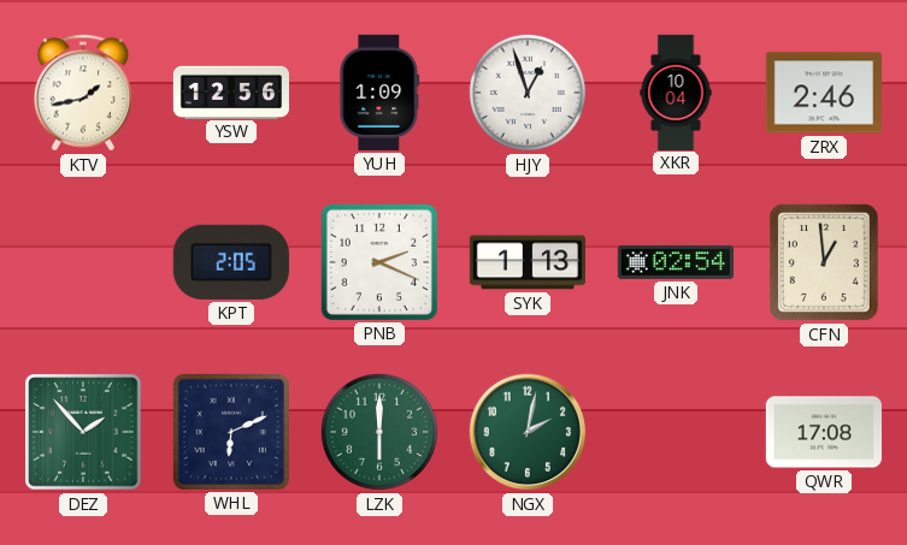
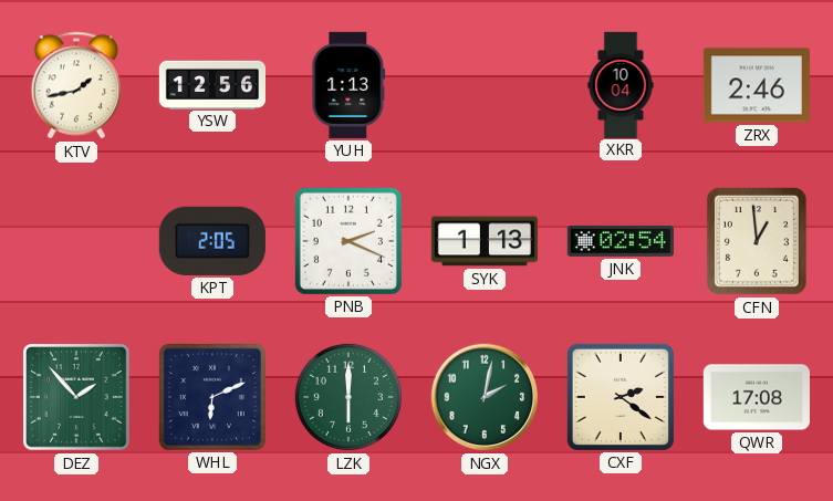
YUH: 1:09 -> 1:13 (348, 85)
HJY: 12:57 -> none (528, 93)
CXF: none -> 2:21 (621, 397)
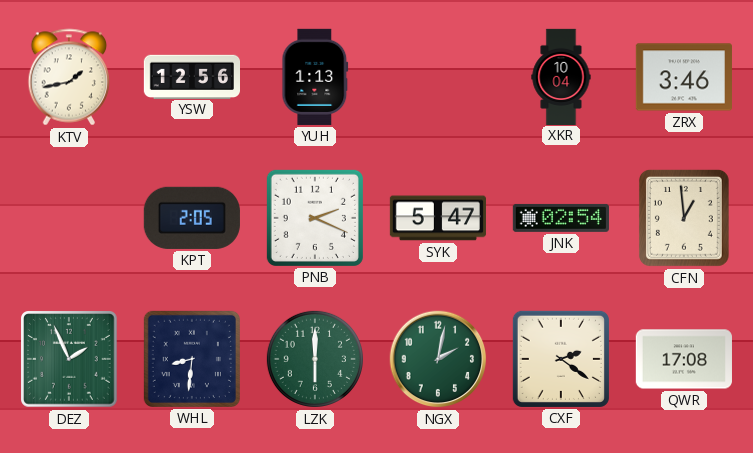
ZRX: 2:46 -> 3:46 (684, 77)
SYK: 1:13 -> 5:47 (437, 218)
DEZ: 1:53 -> 1:56 (70, 360)
WHL: 6:11 -> 8:31 (192, 359)
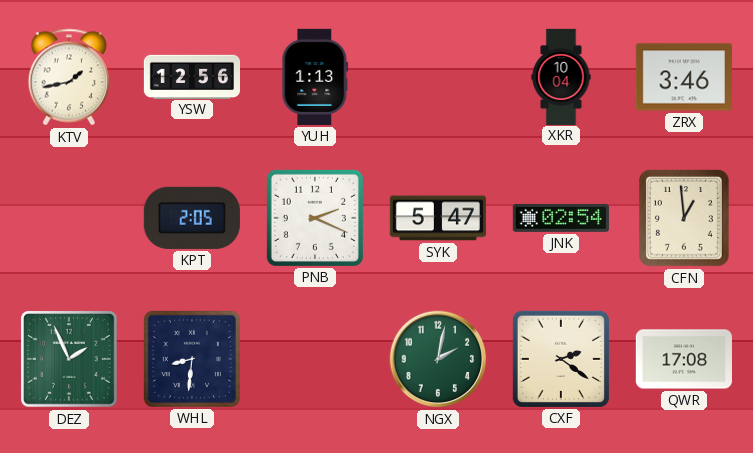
LZK: 6:00 -> none (315, 359)
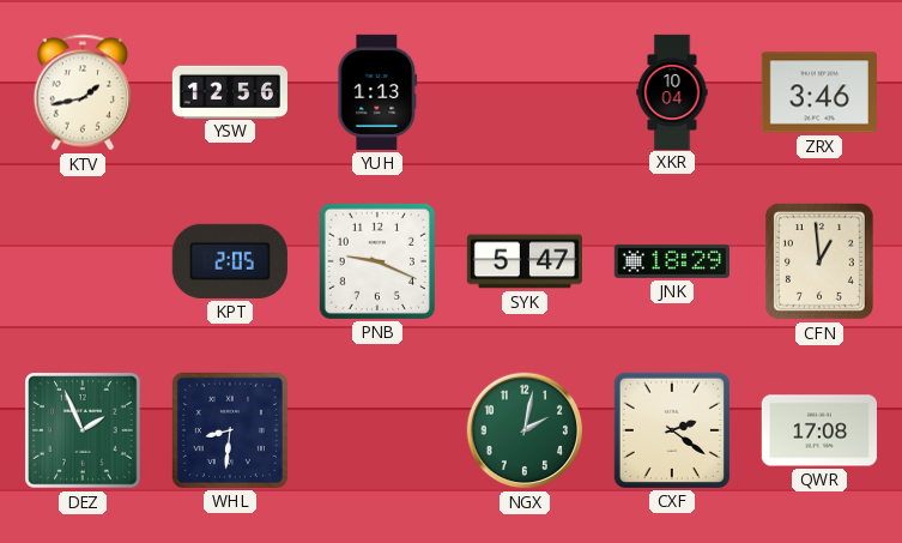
PNB: 2:19 -> 9:19 (377, 261)
JNK: 02:54 -> 18:29 (672, 261)
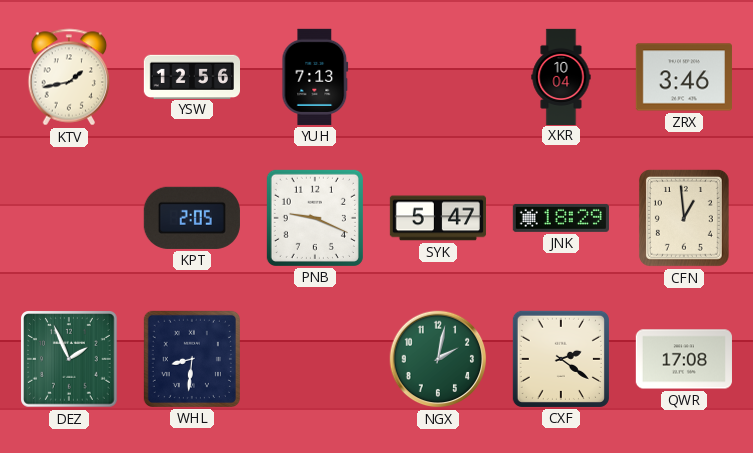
YUH: 1:13 -> 7:13 (315, 77)
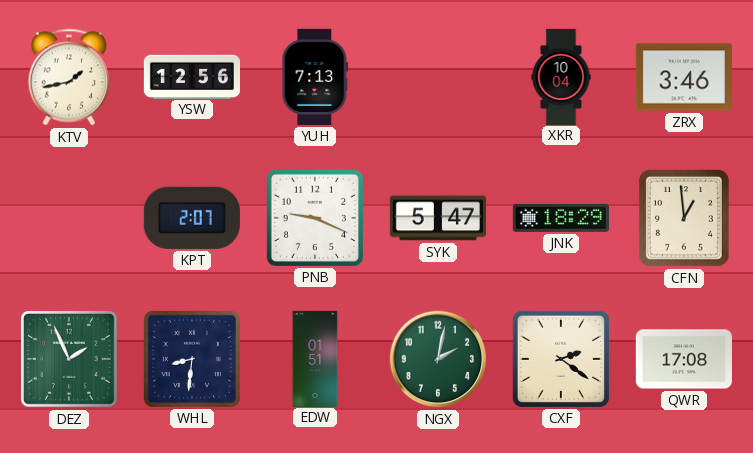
KPT: 2:05 -> 2:07 (192, 218)
EDW: none -> 01:51 (315, 358)
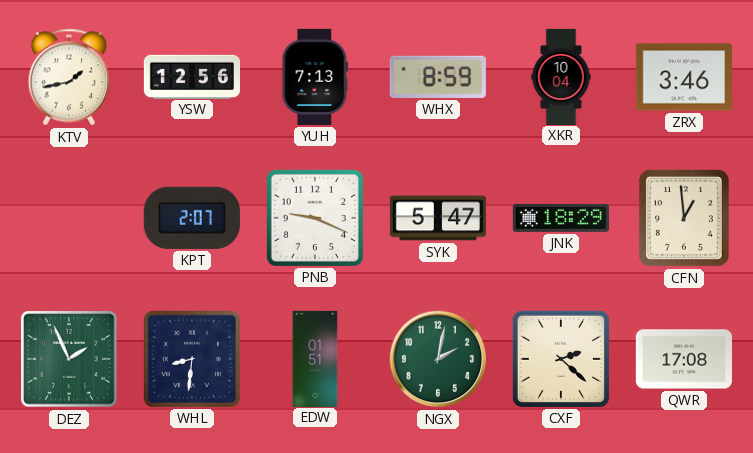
WHX: none -> 8:59 (438, 77)
CXF: 2:21 -> 2:22 (561, 359)
